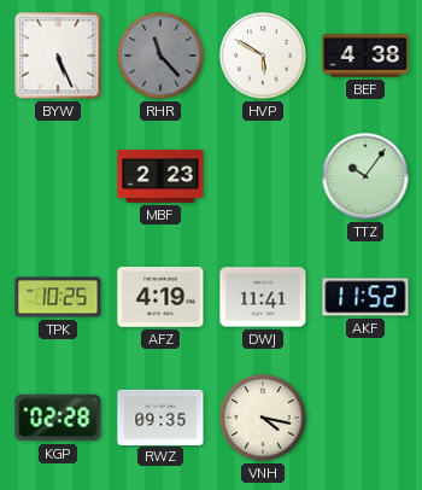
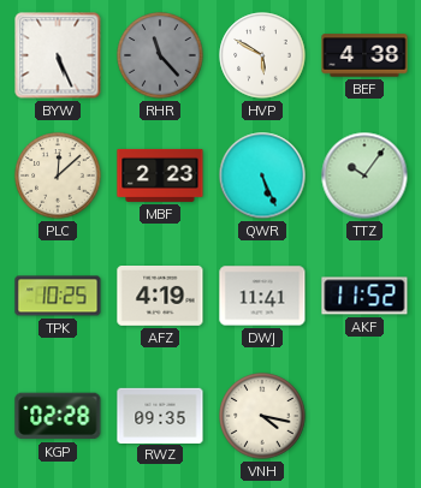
PLC: none -> 12:08 (58, 175)
QWR: none -> 5:26 (262, 175)
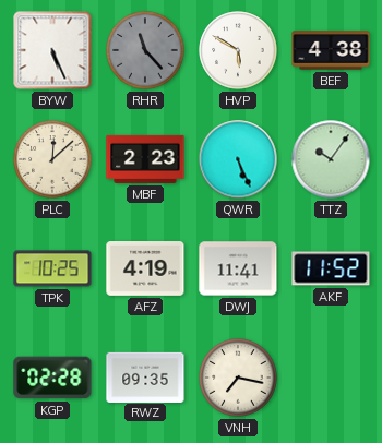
VNH: 4:17 -> 7:17 (238, 378)
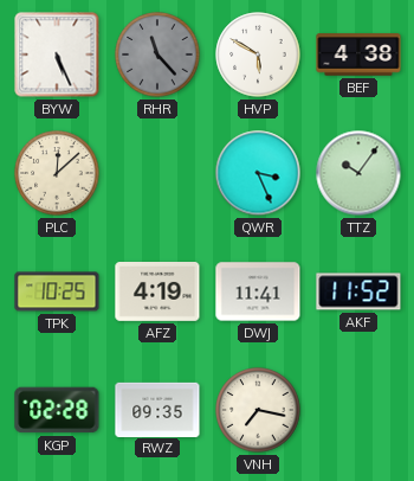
MBF: 2:23 -> none (145, 159)
QWR: 5:26 -> 3:26 (258, 173)
